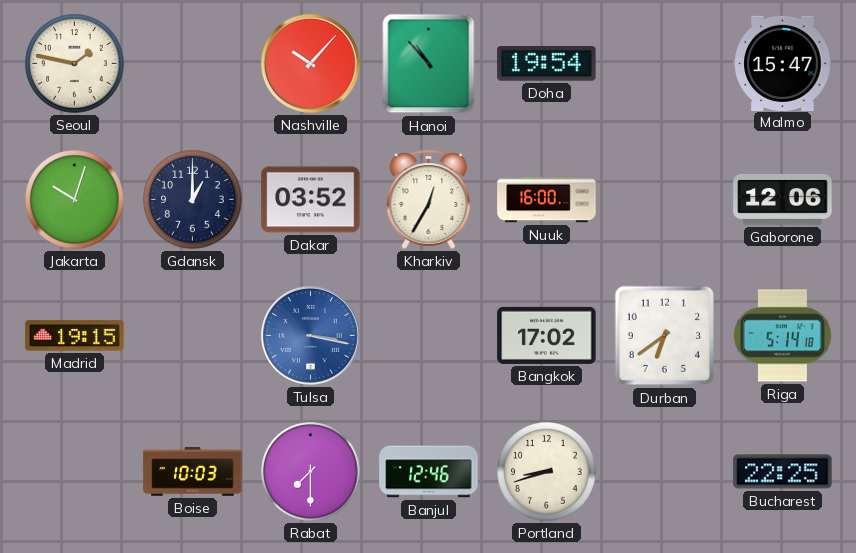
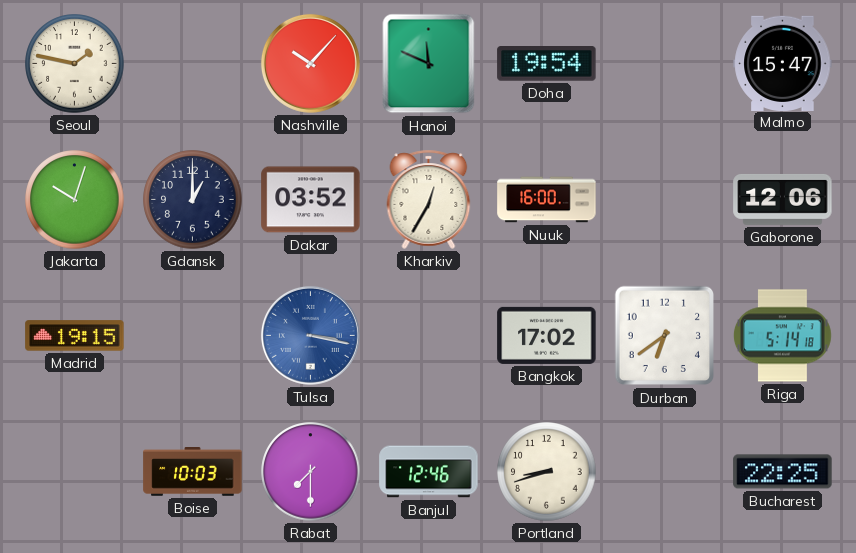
Hanoi: 10:53 -> 11:49 (429, 64)
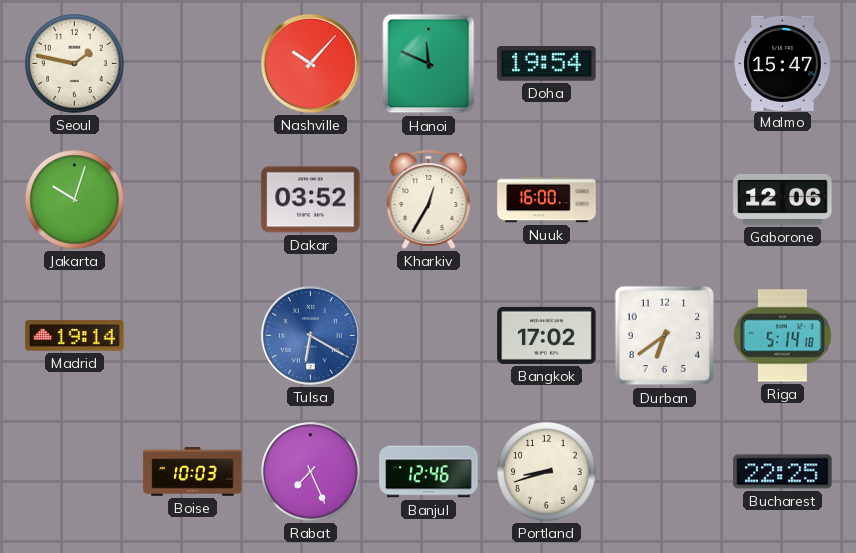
Gdansk: 1:00 -> none (193, 200)
Madrid: 19:15 -> 19:14 (75, 336)
Tulsa: 3:17 -> 6:20 (310, 335)
Rabat: 7:30 -> 7:26 (311, 472)
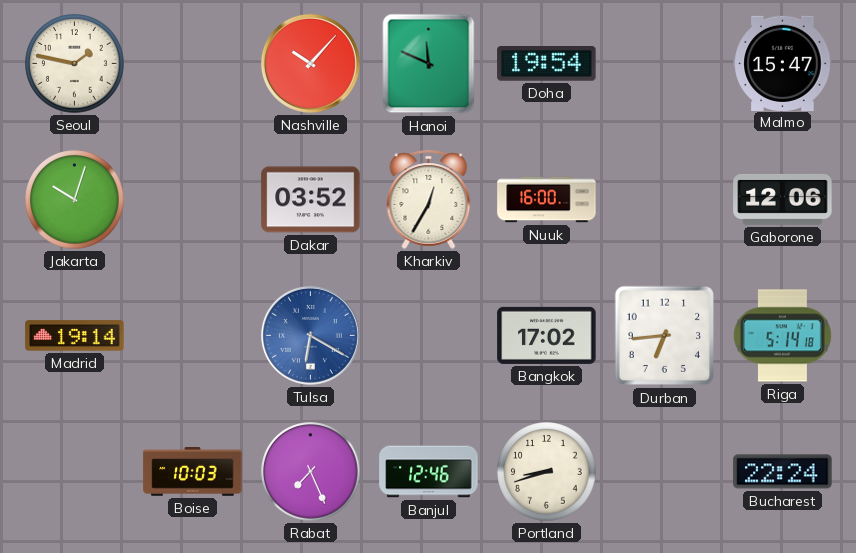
Durban: 6:39 -> 6:44 (665, 336)
Bucharest: 22:25 -> 22:24 (783, 472)
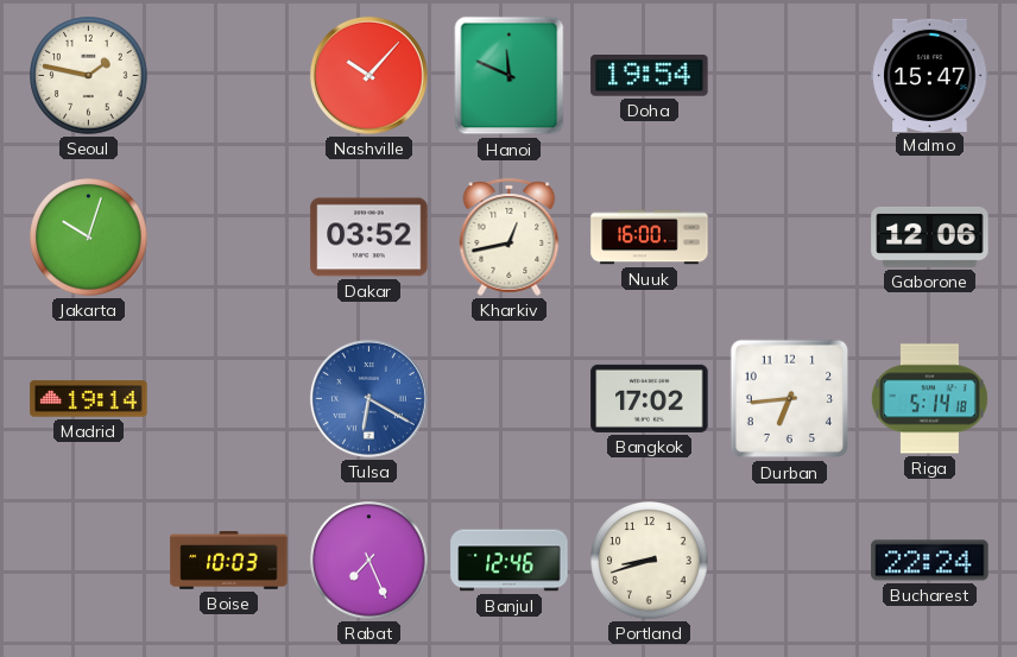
Kharkiv: 12:35 -> 12:43 (510, 236)
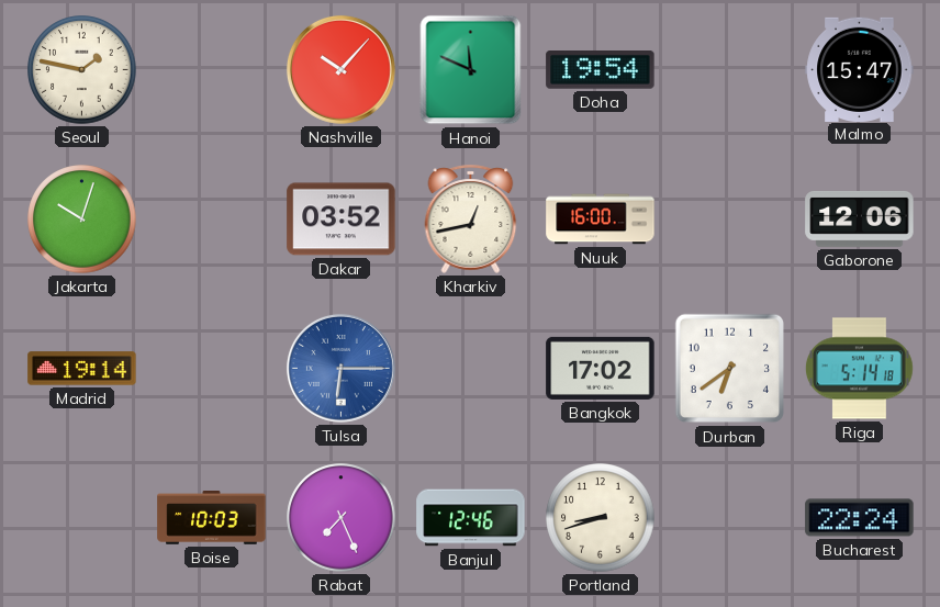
Tulsa: 6:20 -> 6:15 (340, 368)
Durban: 6:44 -> 6:39 (730, 369)
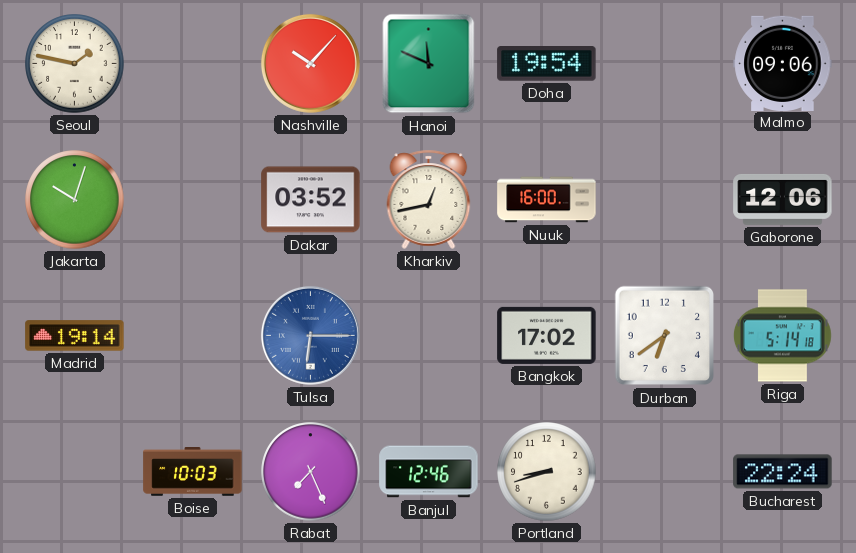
Malmo: 15:47 -> 09:06 (783, 63)
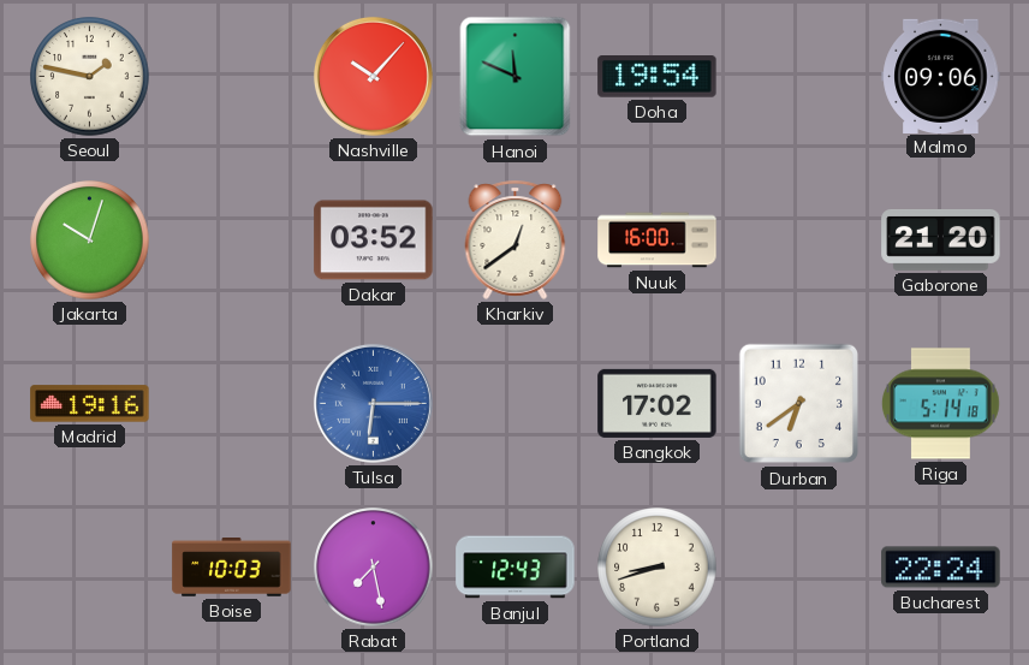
Kharkiv: 12:43 -> 12:39 (516, 239)
Gaborone: 12:06 -> 21:20 (941, 239)
Madrid: 19:14 -> 19:16 (90, 404)
Rabat: 7:26 -> 7:28 (374, 568)
Banjul: 12:46 -> 12:43 (516, 568)
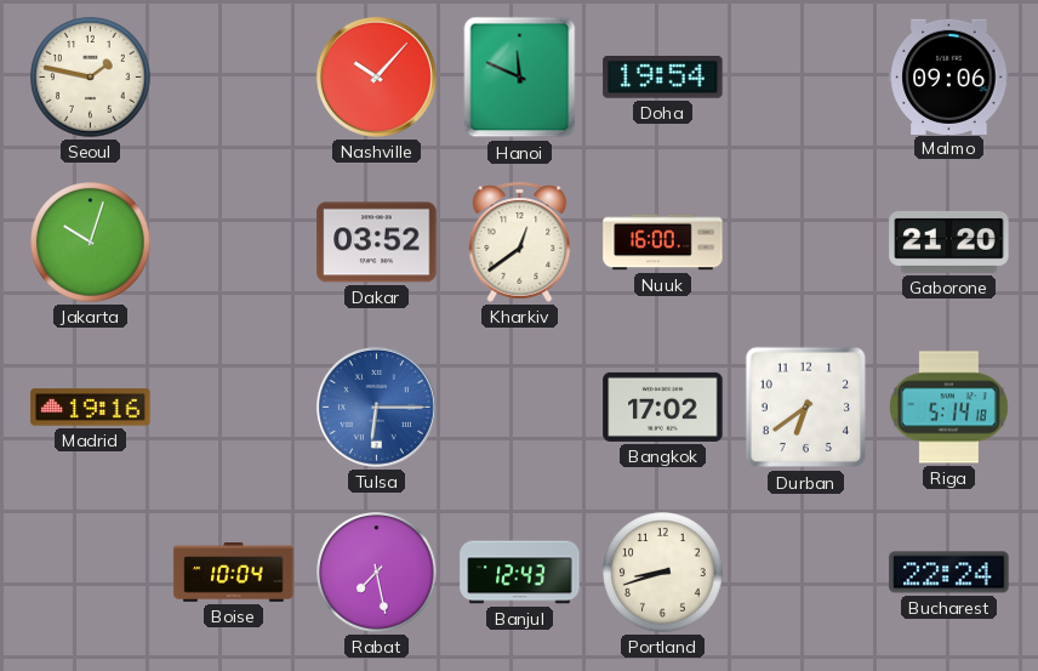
Boise: 10:03 -> 10:04 (234, 573)
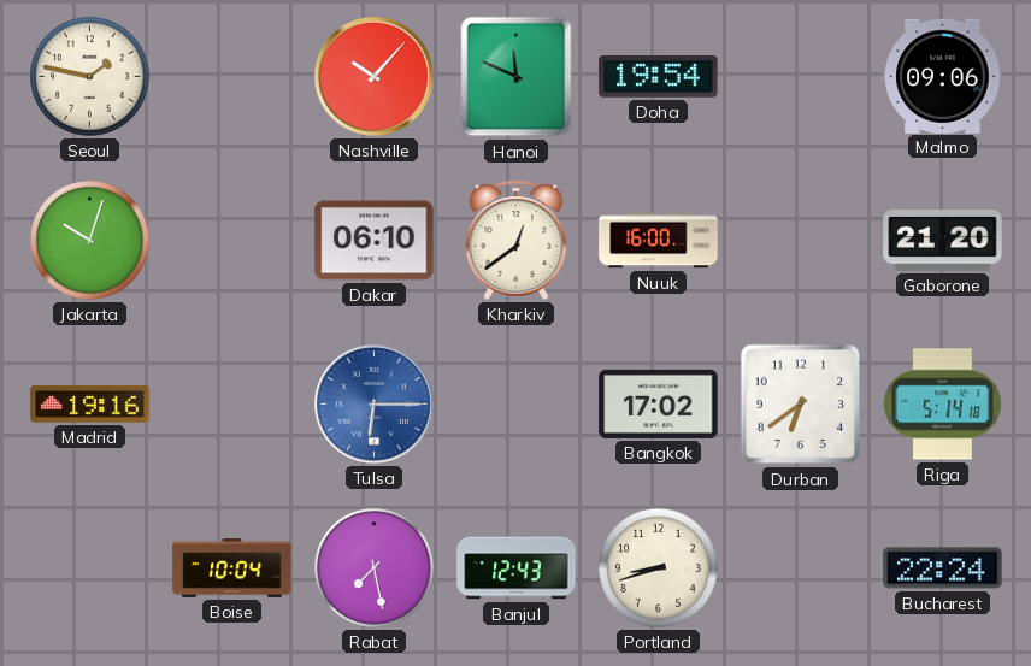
Dakar: 03:52 -> 06:10 (375, 241)
